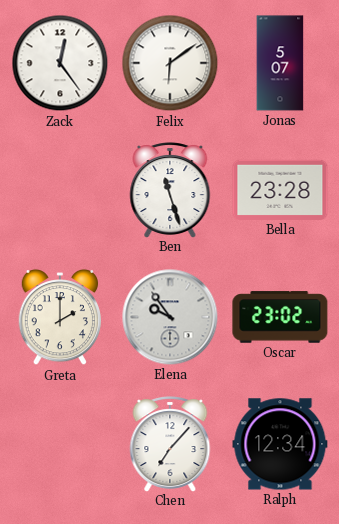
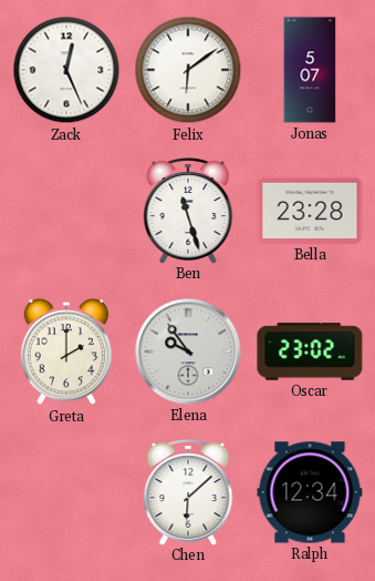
Zack: 12:24 -> 12:26 (66, 70)
Chen: 7:07 -> 6:08 (188, 492)
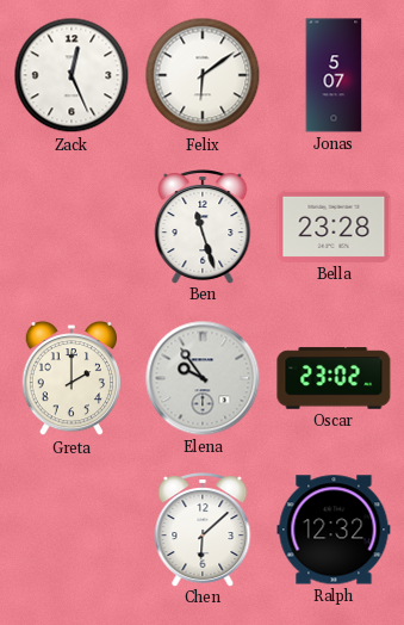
Ralph: 12:34 -> 12:32 (334, 530)
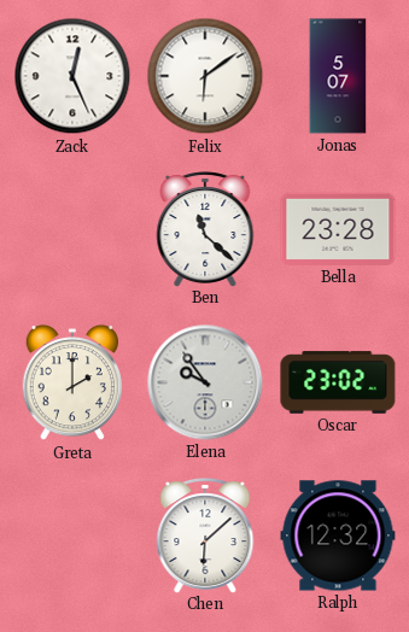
Ben: 11:27 -> 11:22 (205, 229)
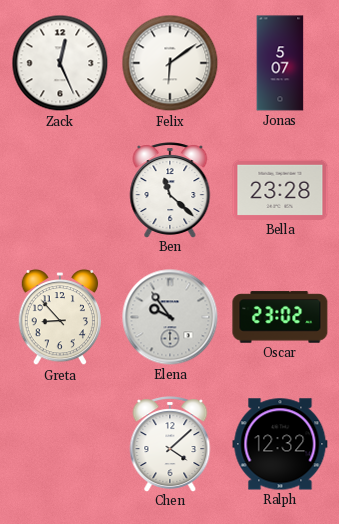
Greta: 2:00 -> 8:53 (59, 317)
Chen: 6:08 -> 4:08 (170, 444)
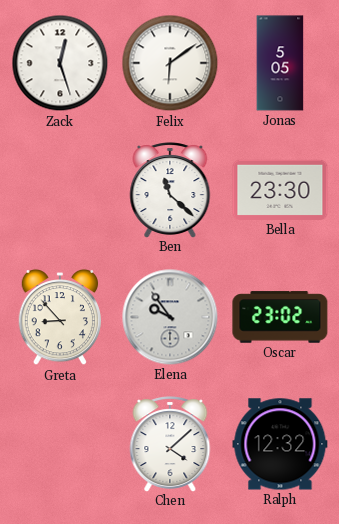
Zack: 12:26 -> 12:27 (60, 63)
Jonas: 5:07 -> 5:05 (280, 63)
Bella: 23:28 -> 23:30 (280, 190)
